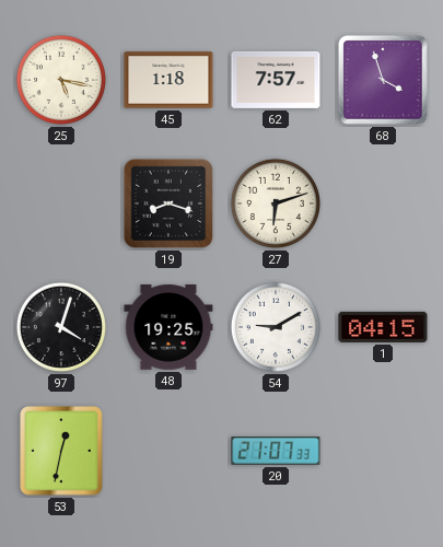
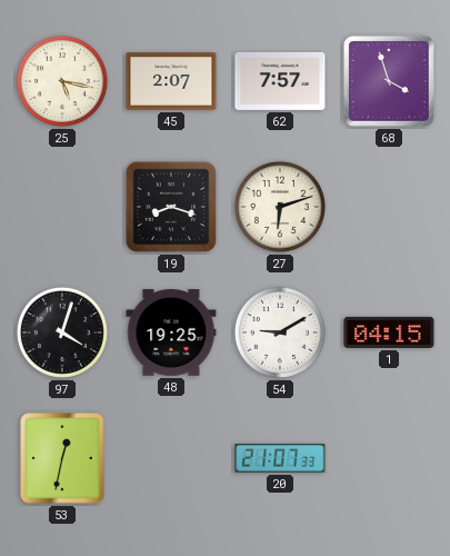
45: 1:18 -> 2:07 (171, 81)
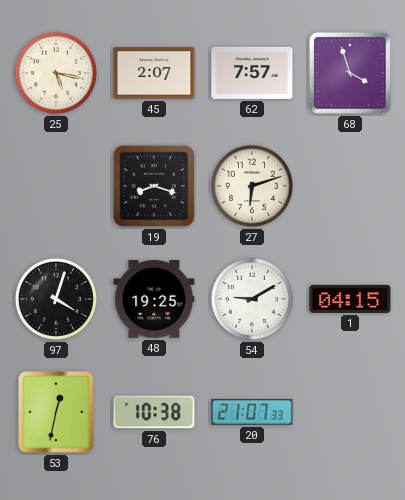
76: none -> 10:38 (154, 412)
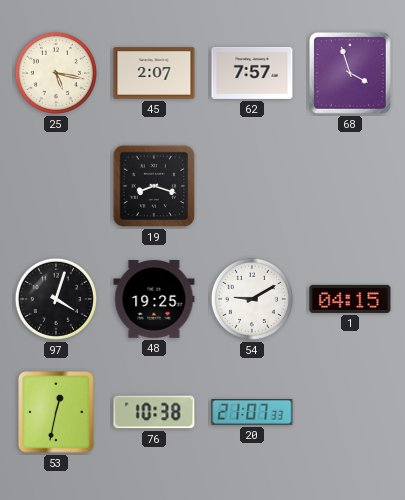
27: 6:12 -> none (252, 186)
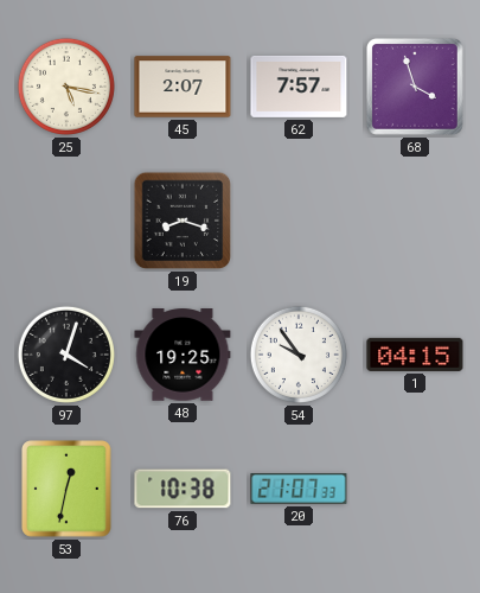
54: 9:10 -> 9:54 (299, 355)
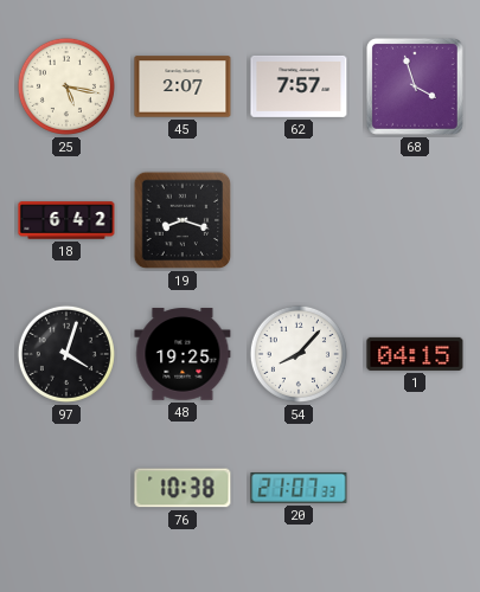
18: none -> 6:42 (66, 220)
54: 9:54 -> 8:07 (299, 354)
53: 12:32 -> none (68, 489)
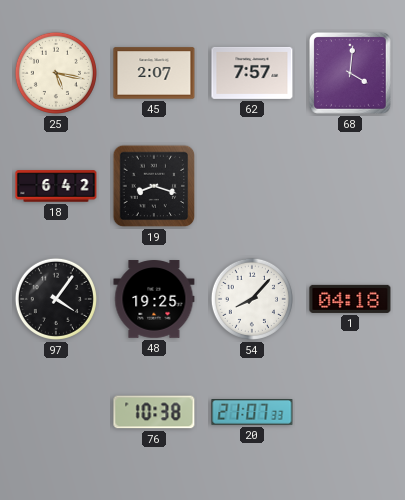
68: 3:57 -> 4:01 (350, 73)
97: 4:03 -> 4:06 (56, 299)
1: 04:15 -> 04:18 (350, 299)
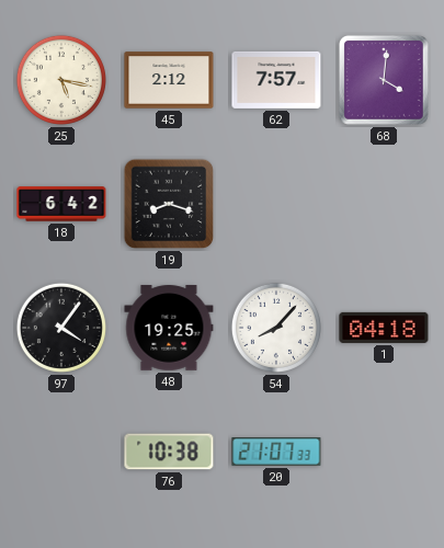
45: 2:07 -> 2:12 (169, 80)
